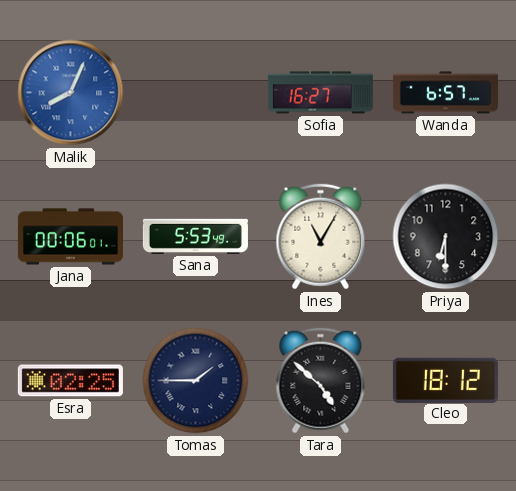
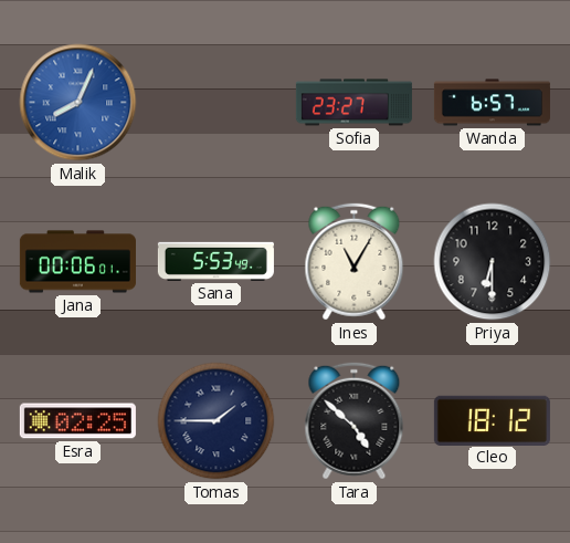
Sofia: 16:27 -> 23:27 (353, 103)
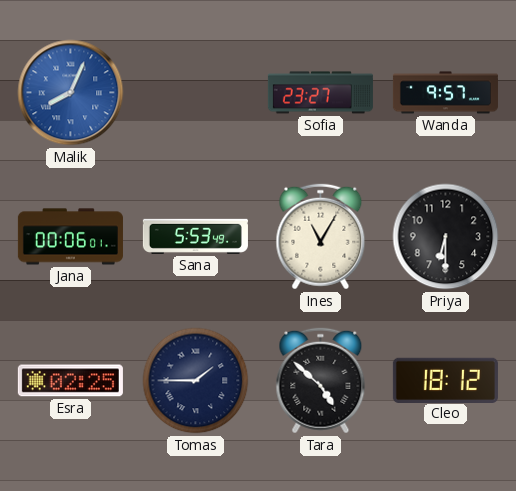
Wanda: 6:57 -> 9:57 (445, 93)
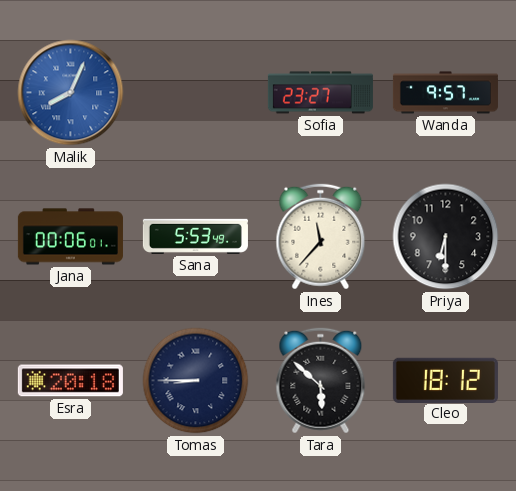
Ines: 11:05 -> 11:37 (321, 237)
Esra: 02:25 -> 20:18 (70, 381)
Tomas: 1:45 -> 8:45 (196, 381)
Tara: 4:52 -> 5:52 (321, 381)
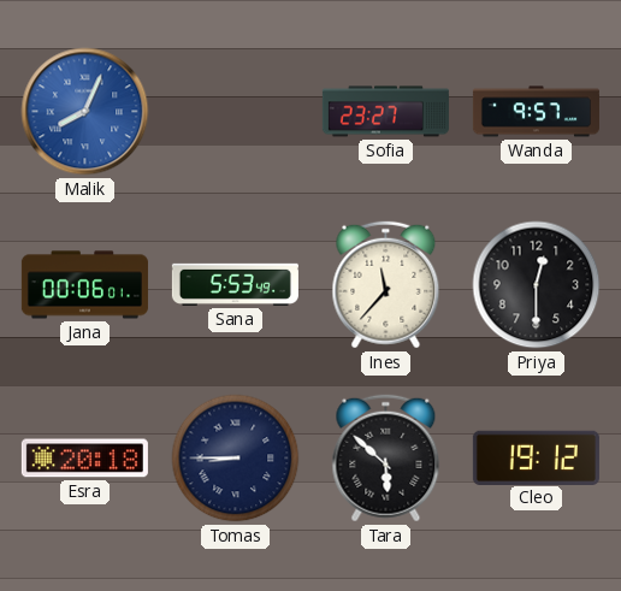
Priya: 6:30 -> 12:30 (537, 285)
Cleo: 18:12 -> 19:12 (536, 457)
